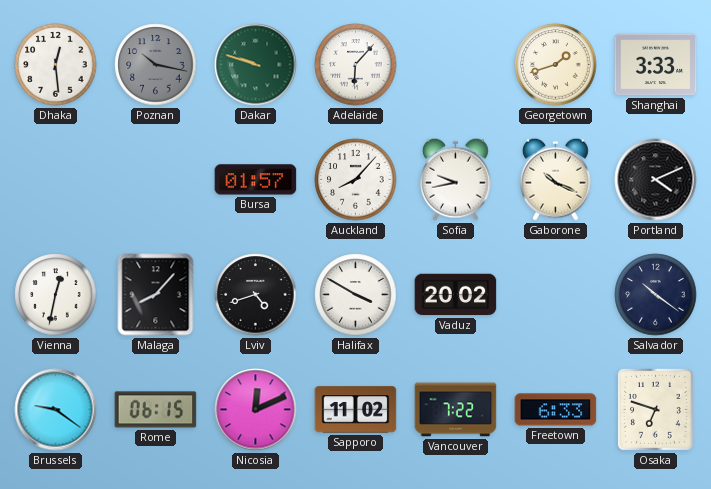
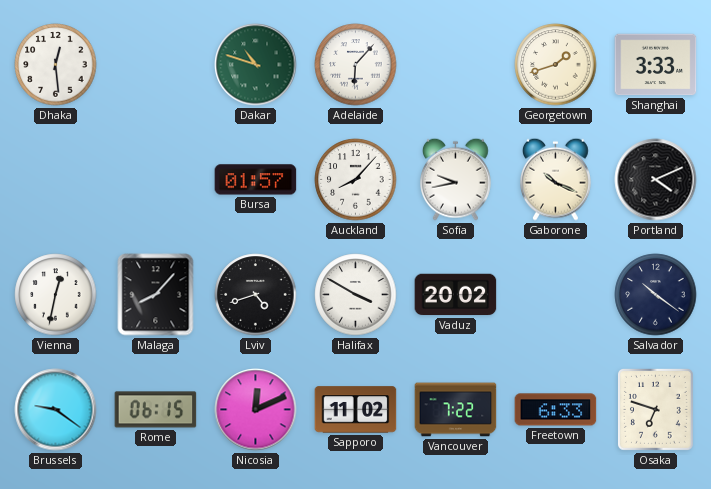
Poznan: 10:17 -> none (156, 65)
Dakar: 9:48 -> 10:48 (256, 65)
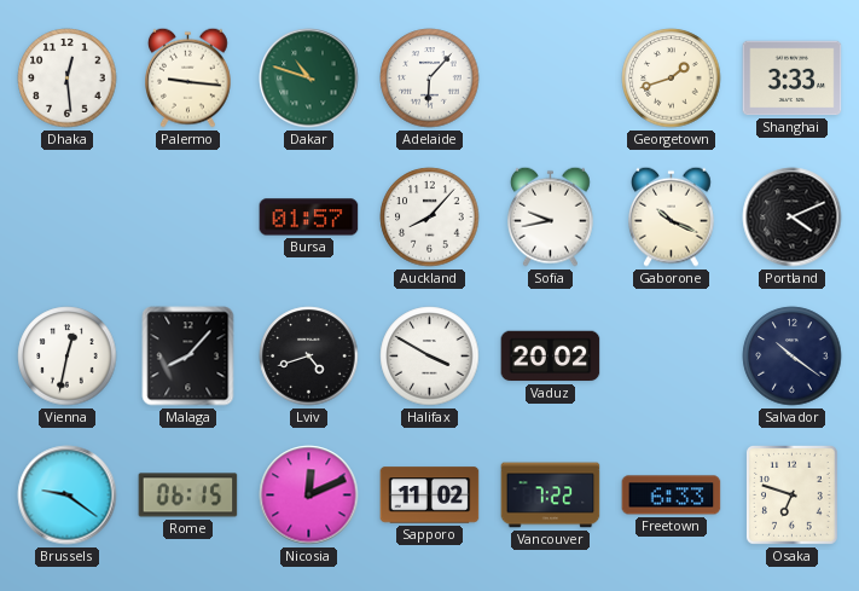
Palermo: none -> 9:16 (188, 77)
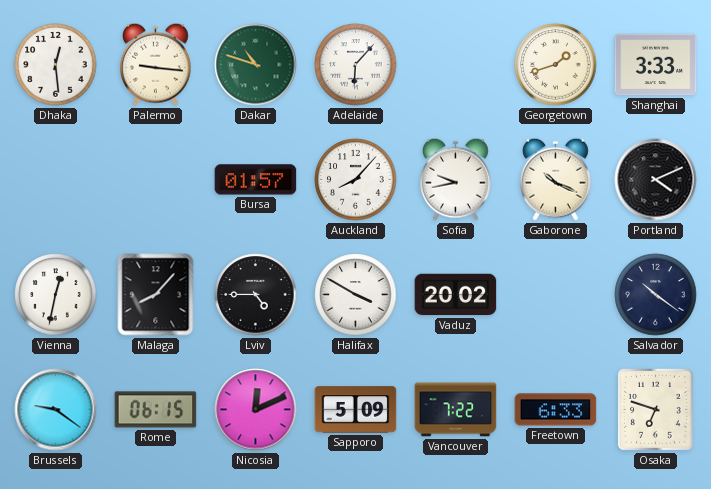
Lviv: 4:42 -> 4:45 (256, 295)
Sapporo: 11:02 -> 5:09 (356, 410)
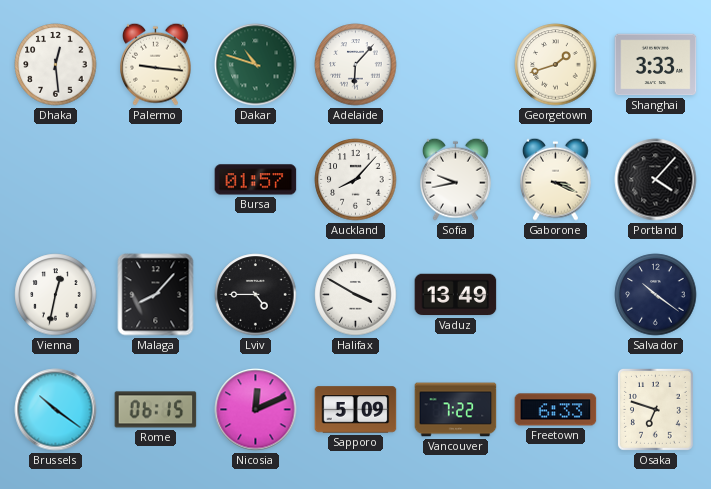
Gaborone: 10:19 -> 3:19 (556, 179)
Portland: 4:11 -> 4:07 (656, 180)
Vaduz: 20:02 -> 13:49 (456, 295)
Brussels: 9:21 -> 10:21 (56, 410)
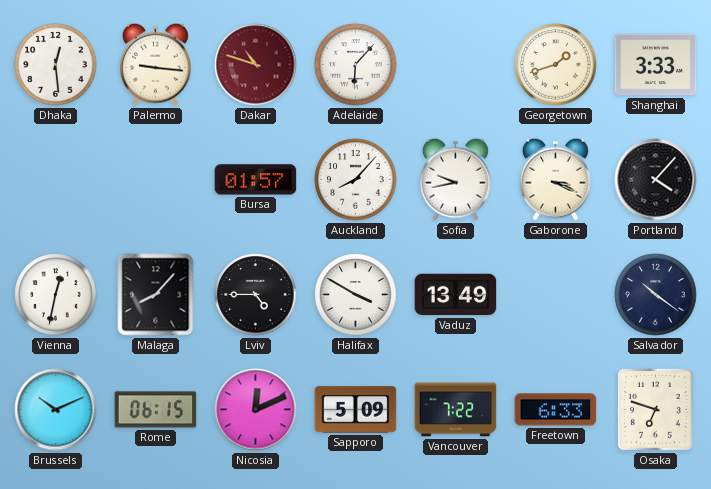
Dakar dial: green -> burgundy (256, 65)
Brussels: 10:21 -> 10:11 (56, 410)
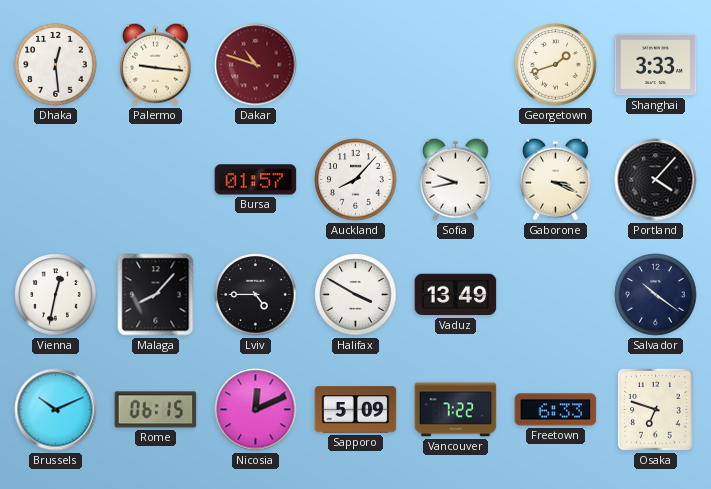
Adelaide: 6:07 -> none (356, 65)
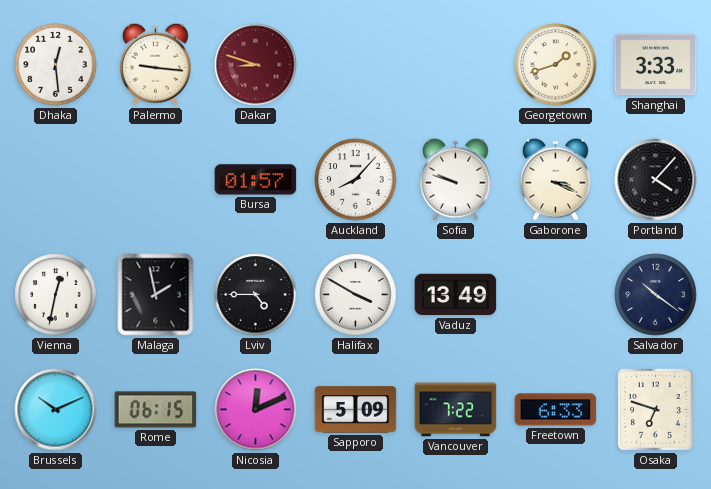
Dakar: 10:48 -> 8:48 (256, 65)
Sofia: 9:43 -> 9:48 (456, 179)
Malaga: 8:07 -> 1:58 (156, 295)
